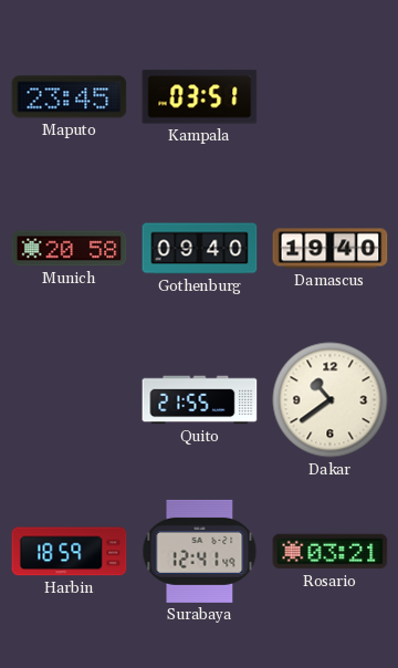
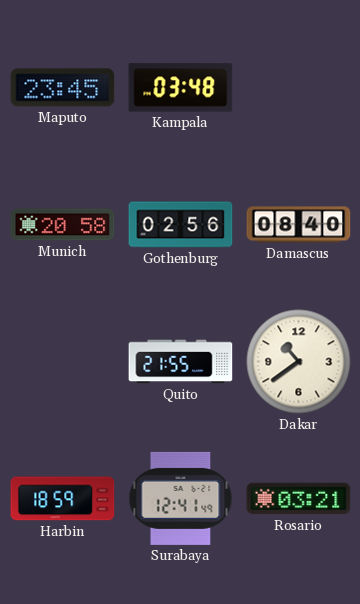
Kampala: 03:51 -> 03:48 (181, 88)
Gothenburg: 09:40 -> 02:56 (181, 225)
Damascus: 19:40 -> 08:40 (299, 225)
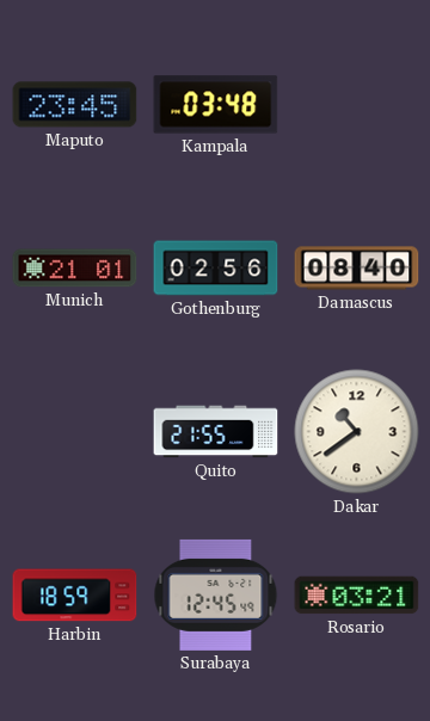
Munich: 20:58 -> 21:01 (75, 269)
Surabaya: 12:41 -> 12:45 (216, 594)
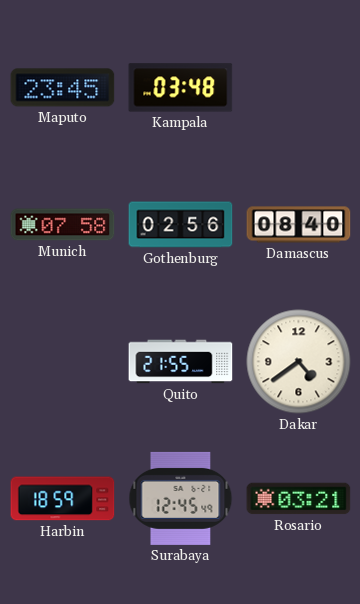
Munich: 21:01 -> 07:58 (63, 225)
Dakar: 10:39 -> 4:39 (299, 362)
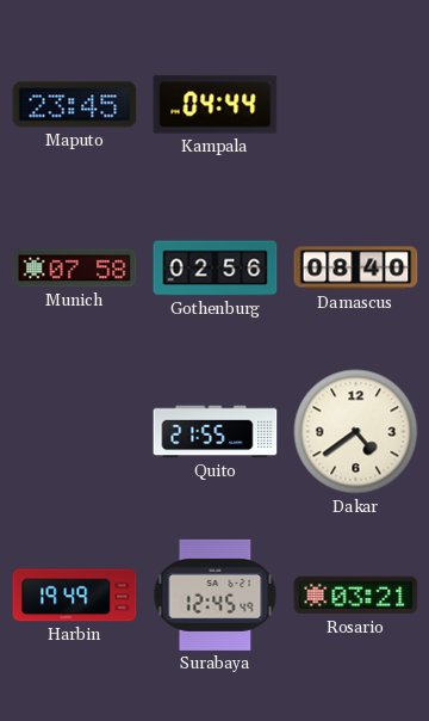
Kampala: 03:48 -> 04:44 (216, 105)
Harbin: 18:59 -> 19:49 (75, 596)
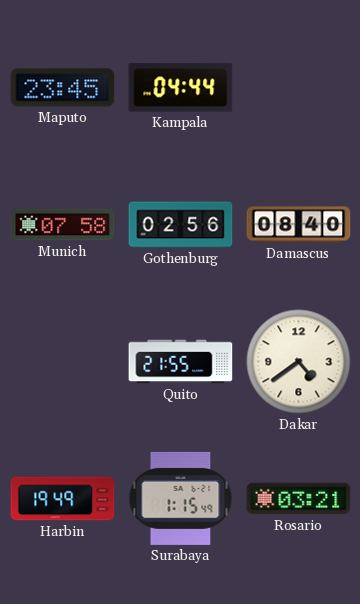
Surabaya: 12:45 -> 1:15 (181, 498)
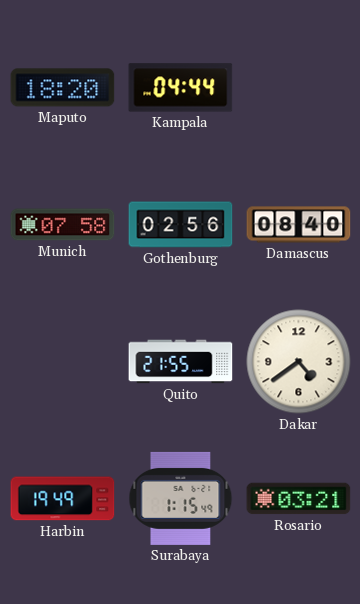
Maputo: 23:45 -> 18:20 (63, 88)
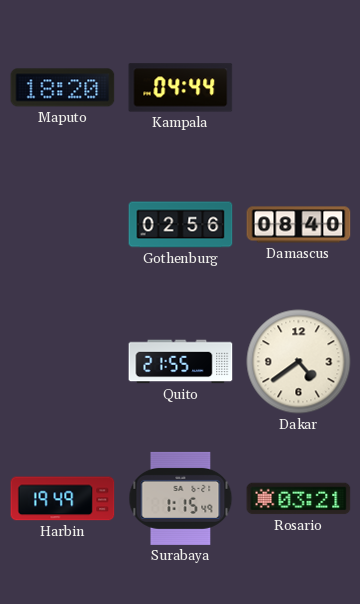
Munich: 07:58 -> none (63, 225)
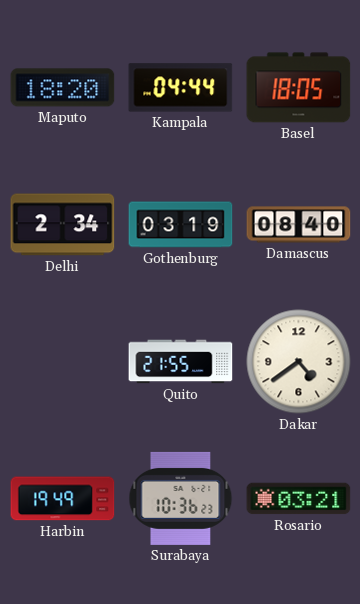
Basel: none -> 18:05 (299, 88)
Delhi: none -> 2:34 (63, 225)
Gothenburg: 02:56 -> 03:19 (181, 225)
Surabaya: 1:15 -> 10:36 (181, 498)
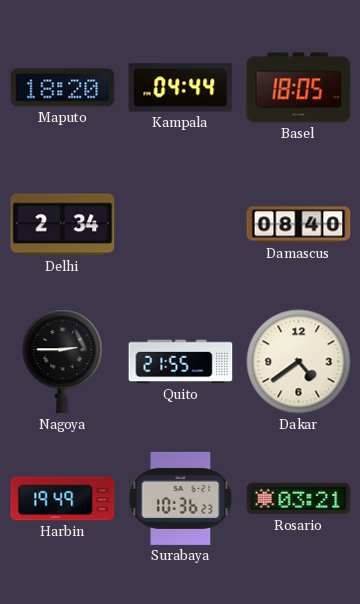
Gothenburg: 03:19 -> none (181, 225)
Nagoya: none -> 2:45 (63, 362)
